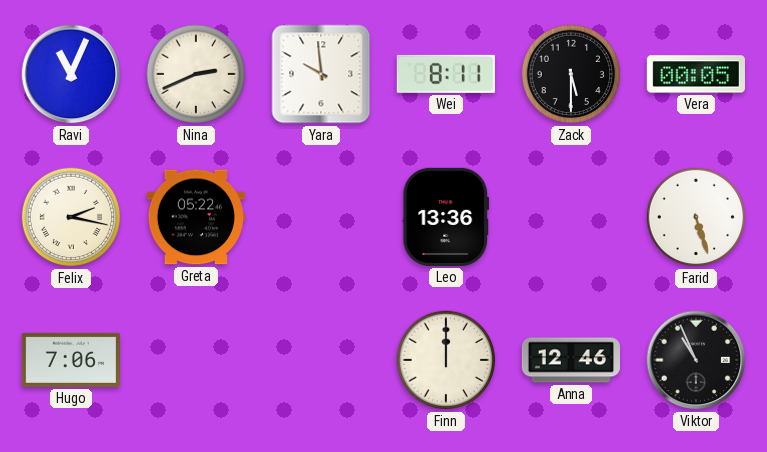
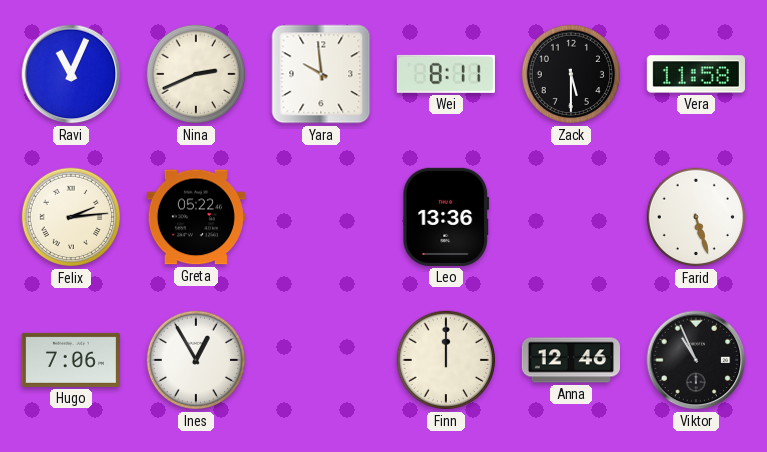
Vera: 00:05 -> 11:58 (696, 74)
Felix: 2:17 -> 2:14 (71, 217)
Ines: none -> 12:55 (196, 360)
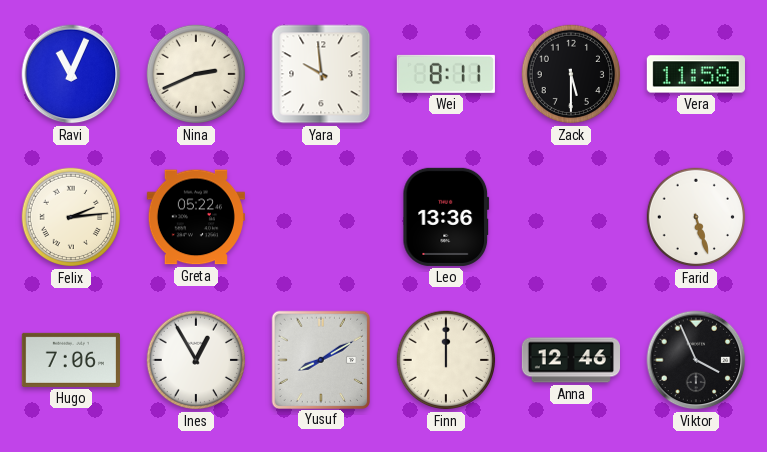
Yusuf: none -> 8:10 (320, 359)
Viktor: 10:56 -> 3:56 (696, 360)
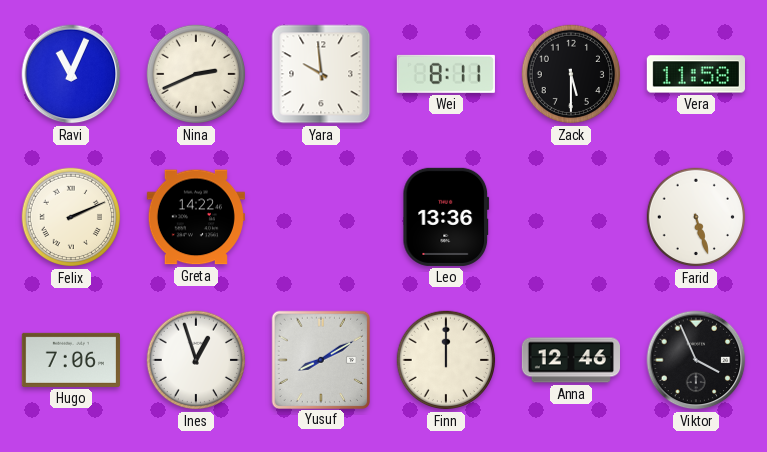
Felix: 2:14 -> 2:11 (71, 217)
Greta: 05:22 -> 14:22 (196, 217)
Ines: 12:55 -> 12:57 (196, 360)
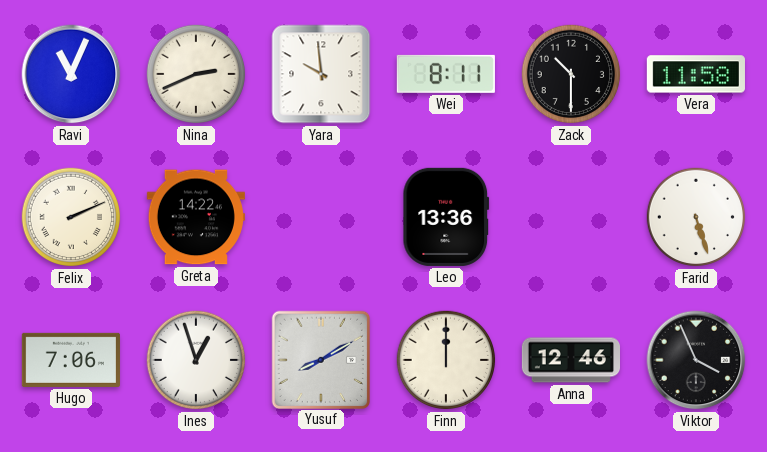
Zack: 5:30 -> 10:30 (571, 74)
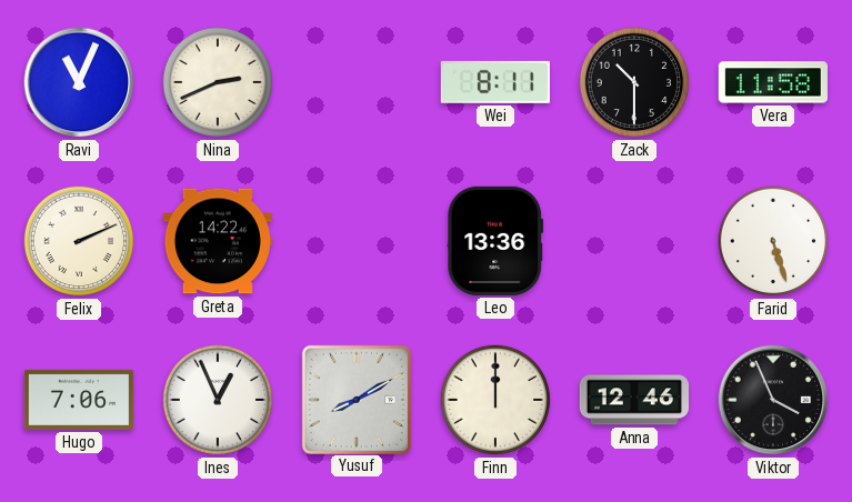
Yara: 9:59 -> none (321, 74)
Ines: 12:57 -> 12:56 (218, 400)
